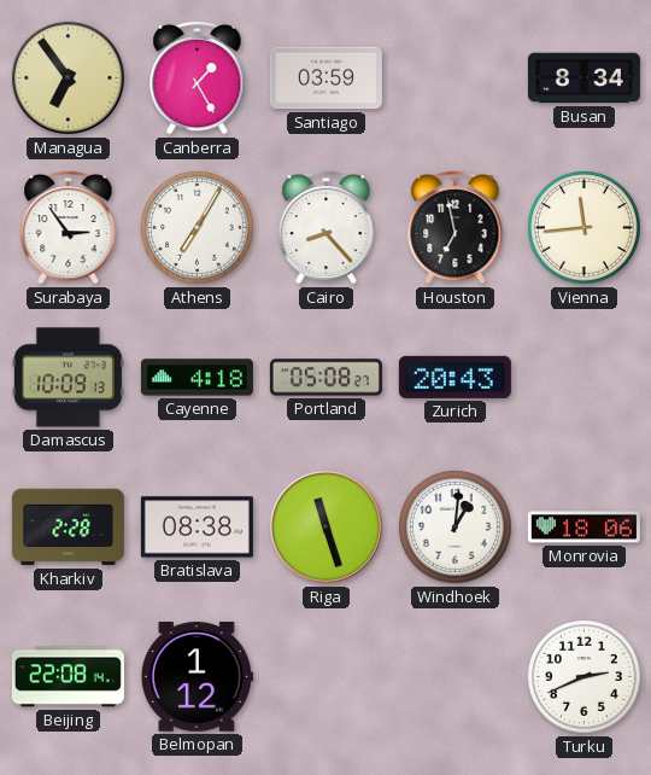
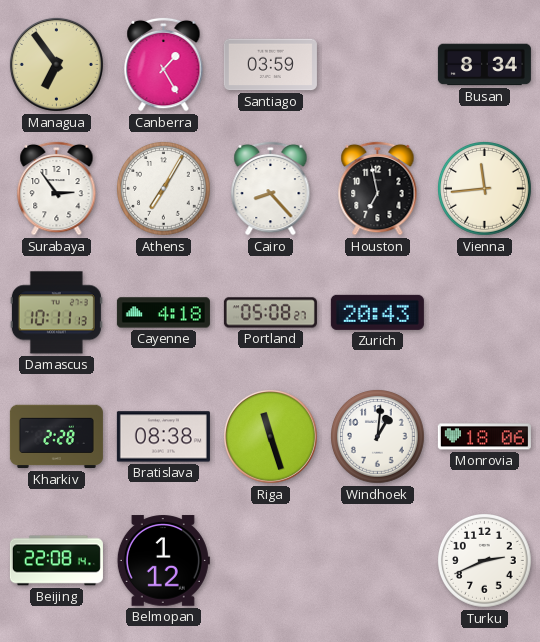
Damascus: 10:09 -> 10:11 (56, 313)
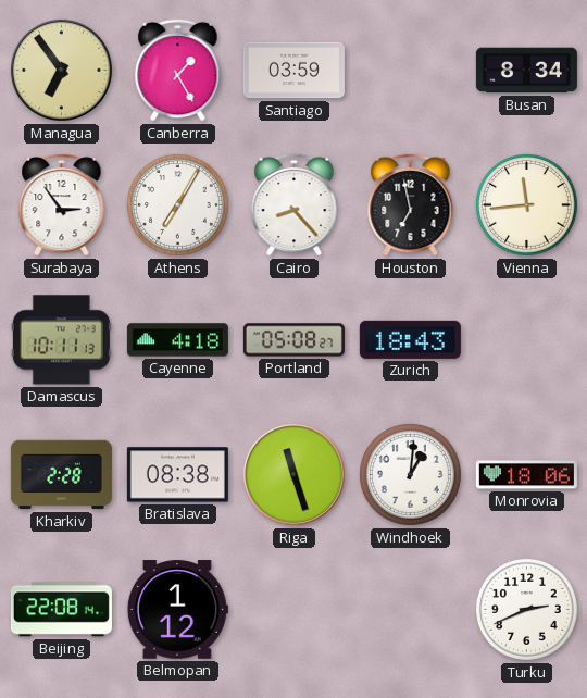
Zurich: 20:43 -> 18:43 (410, 339)
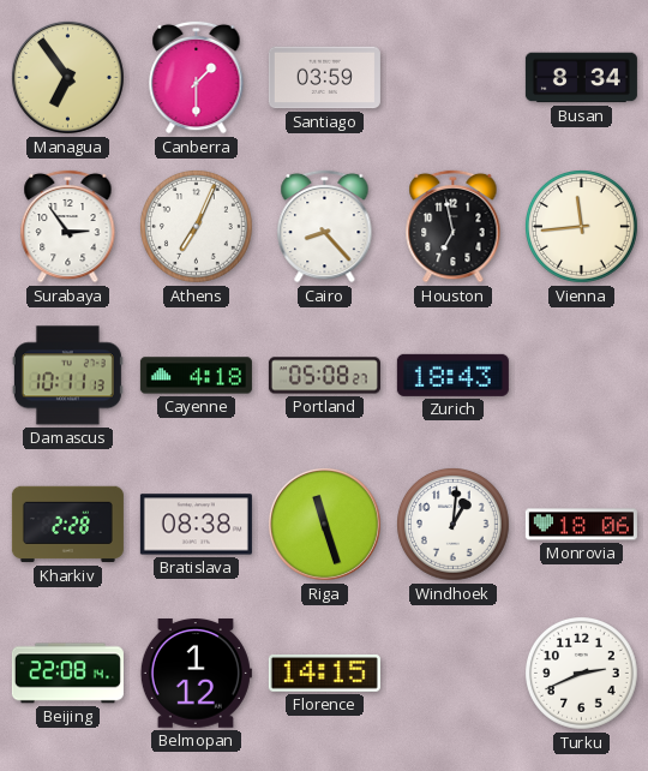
Canberra: 1:25 -> 1:30 (197, 77)
Athens: 7:05 -> 7:04 (197, 227)
Florence: none -> 14:15 (324, 674)
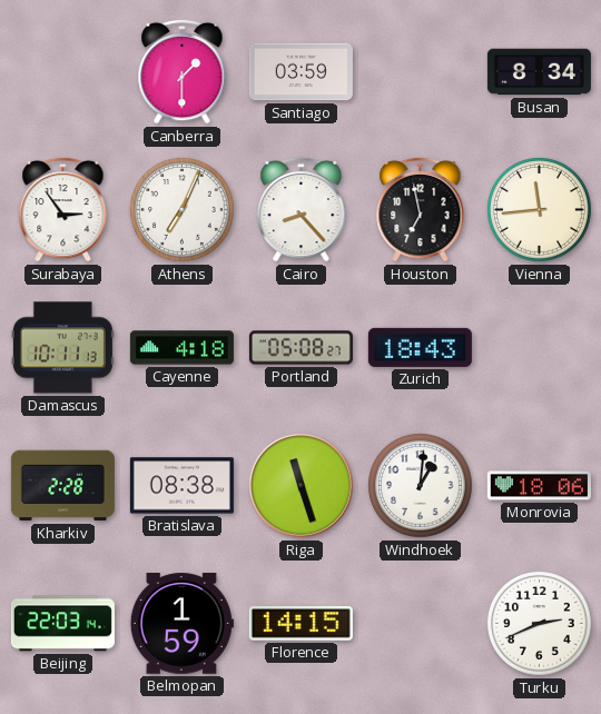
Managua: 6:54 -> none (67, 77)
Beijing: 22:08 -> 22:03 (62, 624)
Belmopan: 1:12 -> 1:59 (181, 624)
